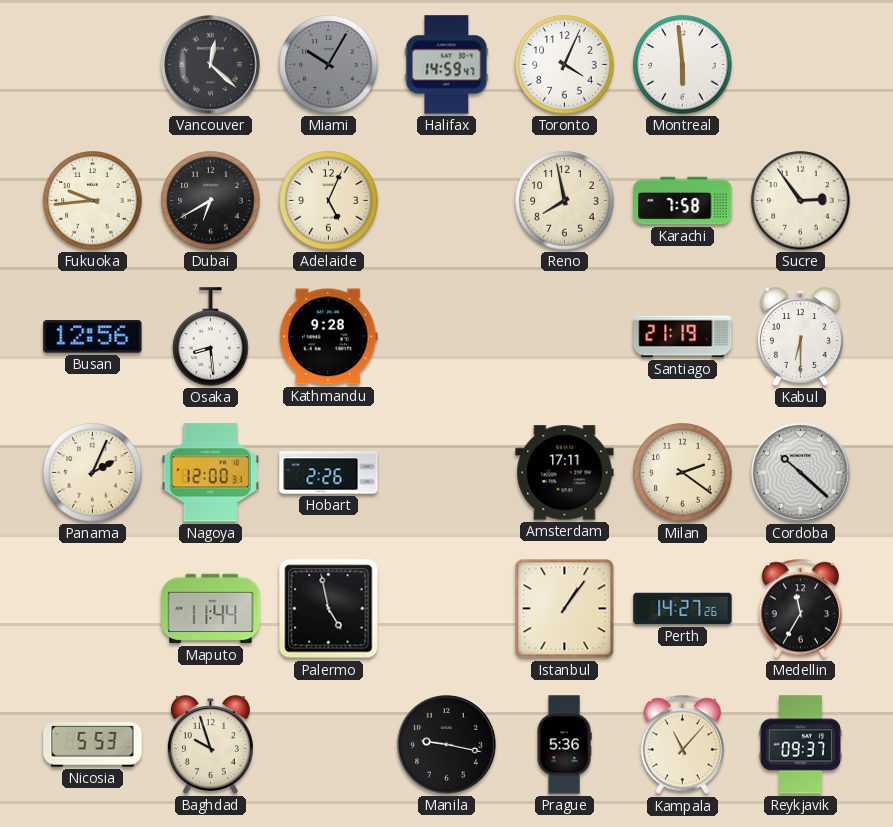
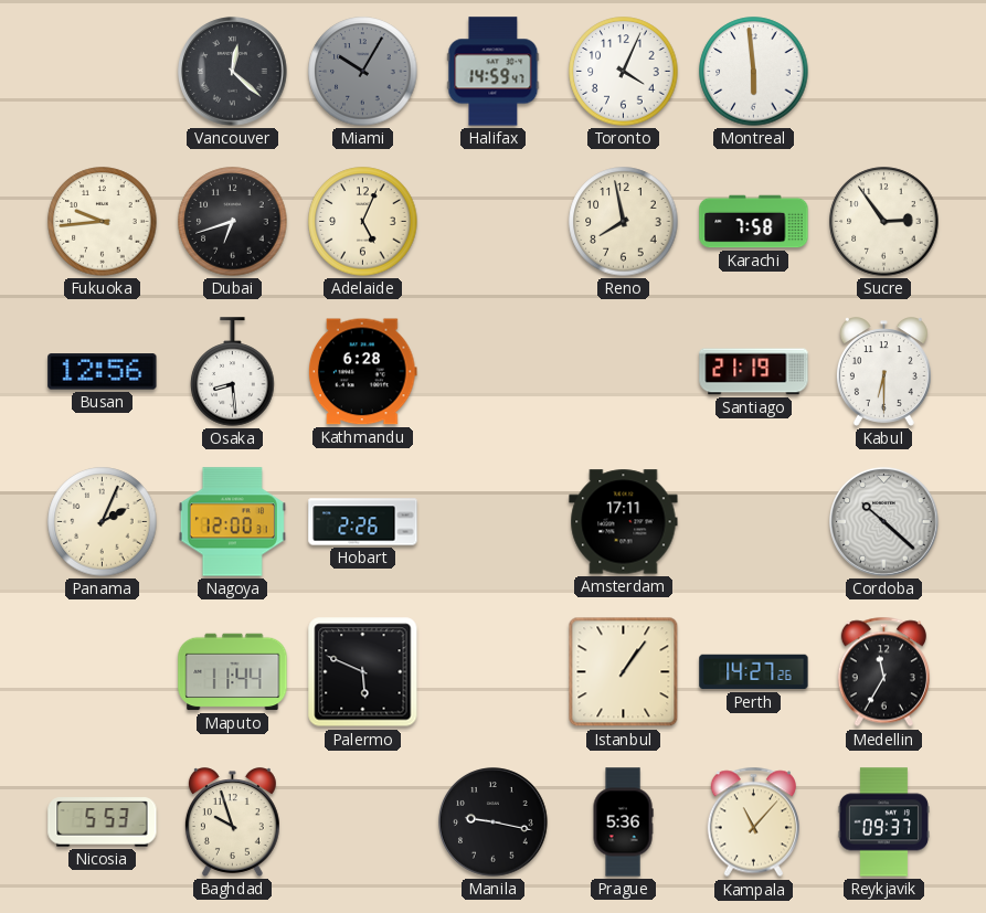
Dubai: 6:40 -> 6:42 (233, 222)
Kathmandu: 9:28 -> 6:28 (362, 372)
Milan: 2:21 -> none (683, 473)
Palermo: 4:58 -> 5:49 (363, 672)
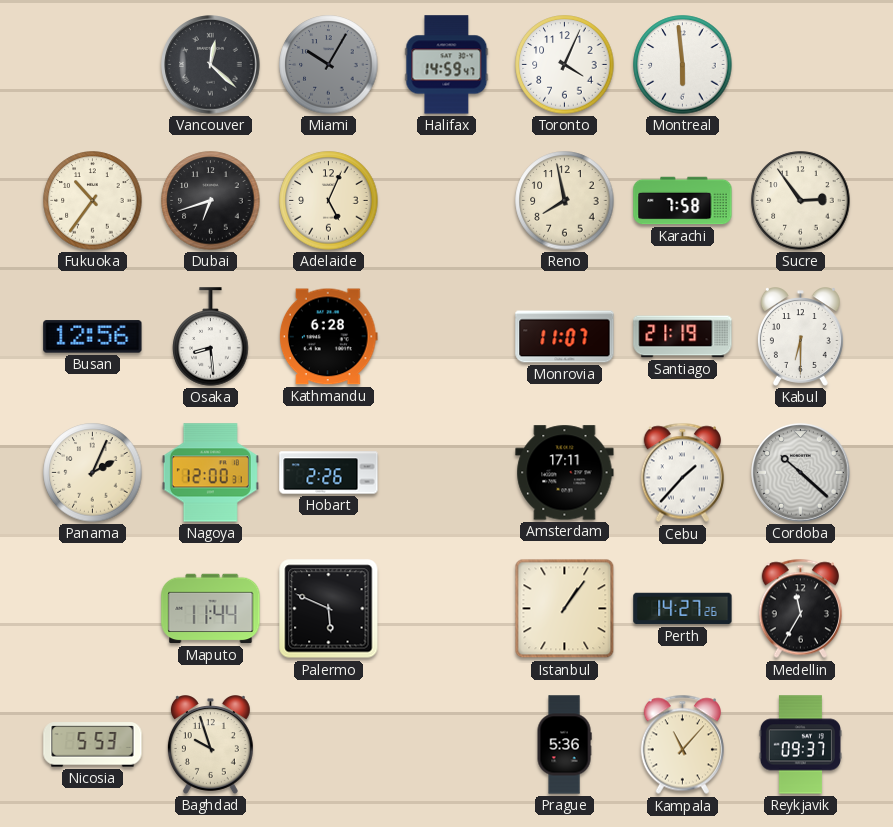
Fukuoka: 9:44 -> 10:36 (93, 201)
Monrovia: none -> 11:07 (565, 337)
Cebu: none -> 1:37 (682, 473)
Manila: 9:17 -> none (494, 822)
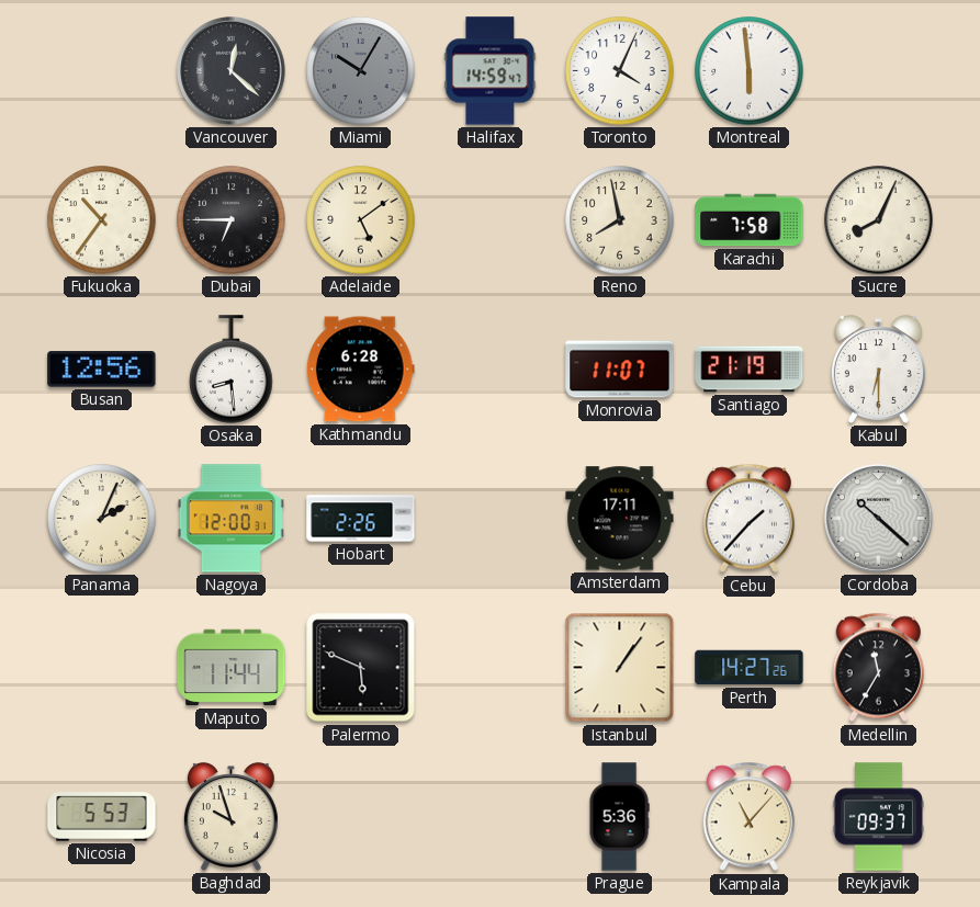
Dubai: 6:42 -> 6:45 (232, 220)
Adelaide: 5:04 -> 5:09 (361, 220)
Sucre: 2:54 -> 8:04 (879, 220)
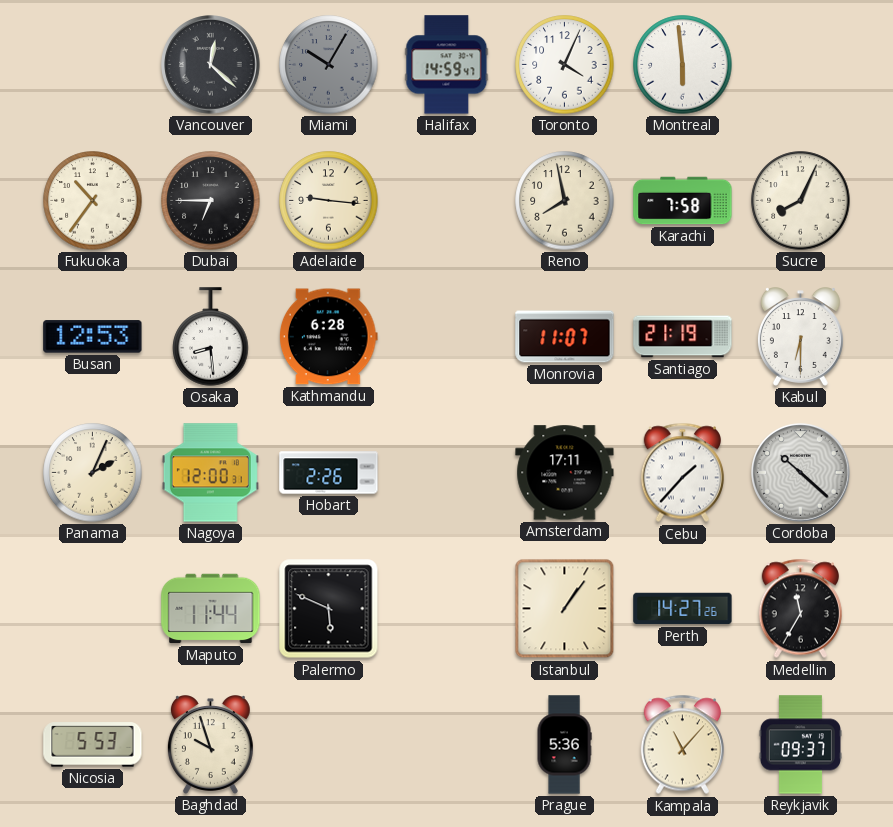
Adelaide: 5:09 -> 9:16 (329, 201)
Busan: 12:56 -> 12:53 (93, 337)
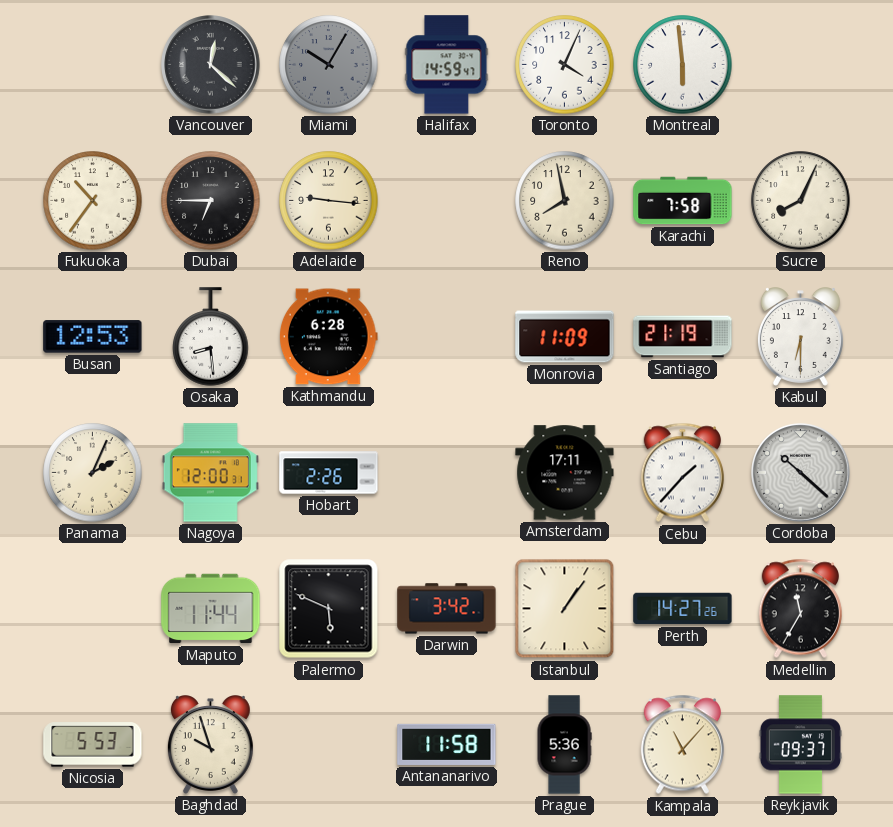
Monrovia: 11:07 -> 11:09 (565, 337)
Darwin: none -> 3:42 (447, 609)
Antananarivo: none -> 11:58 (447, 744)
